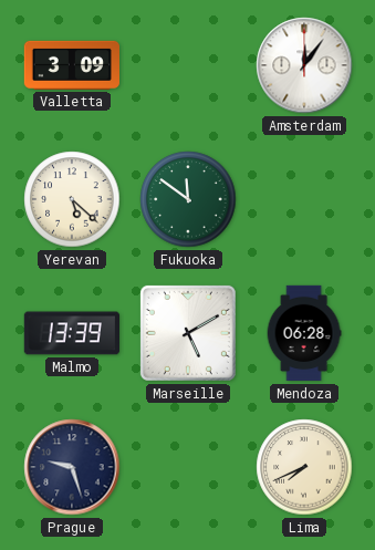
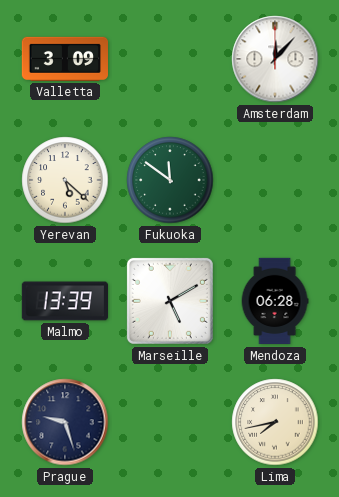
Amsterdam: 12:06 -> 12:07 (275, 59)
Lima: 7:41 -> 7:43 (275, 422)
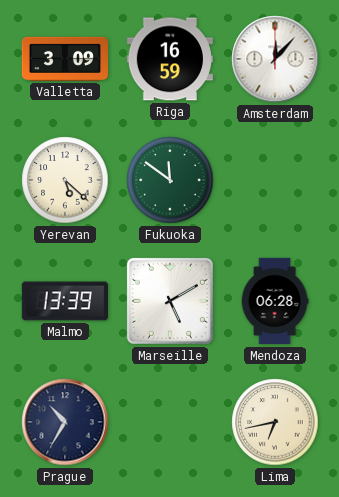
Riga: none -> 16:59 (170, 59)
Prague: 9:27 -> 10:35 (65, 422)
Lima: 7:43 -> 6:43 (275, 422)
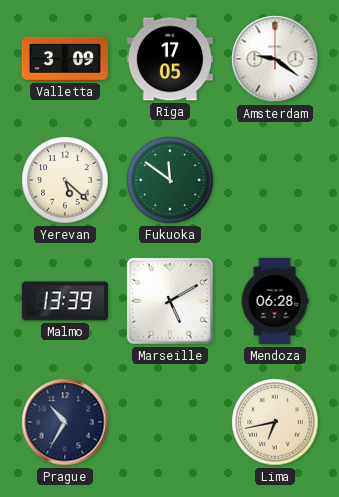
Riga: 16:59 -> 17:05 (170, 59)
Amsterdam: 12:07 -> 9:21 (275, 59)
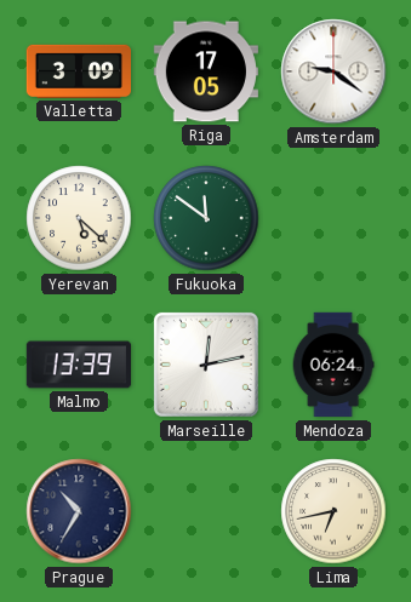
Marseille: 5:10 -> 12:13 (206, 365)
Mendoza: 06:28 -> 06:24 (333, 365)
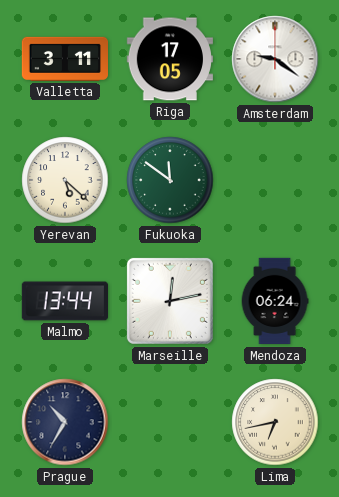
Valletta: 3:09 -> 3:11 (64, 59)
Malmo: 13:39 -> 13:44 (64, 301)
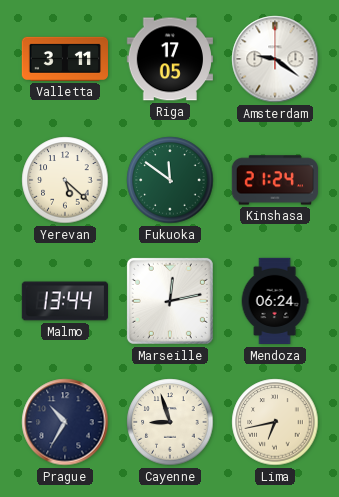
Kinshasa: none -> 21:24 (275, 180)
Cayenne: none -> 8:57 (170, 422)
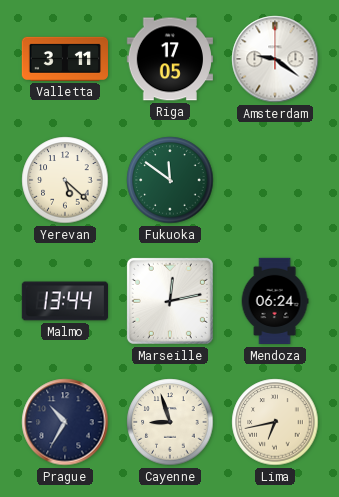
Kinshasa: 21:24 -> none (275, 180)
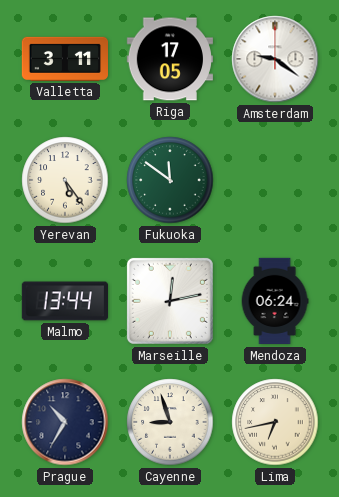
Yerevan: 5:22 -> 5:24 (65, 180)
